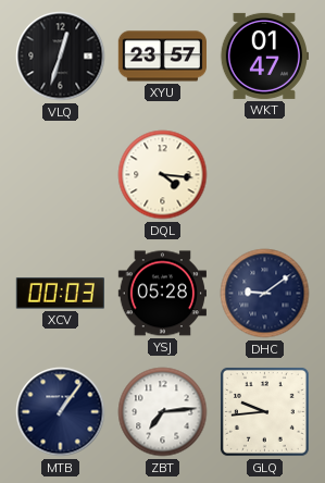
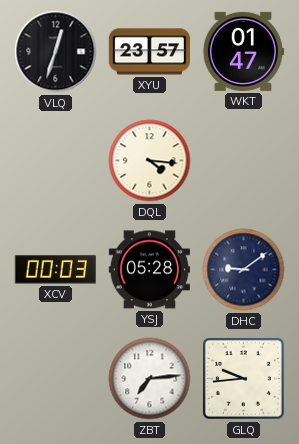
MTB: 1:06 -> none (61, 412)
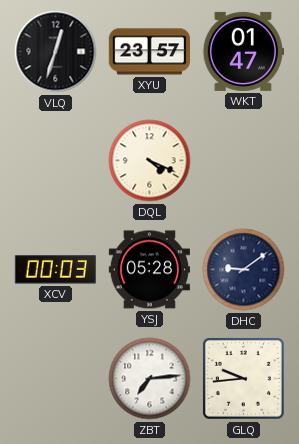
DQL: 4:16 -> 4:19 (150, 161)
